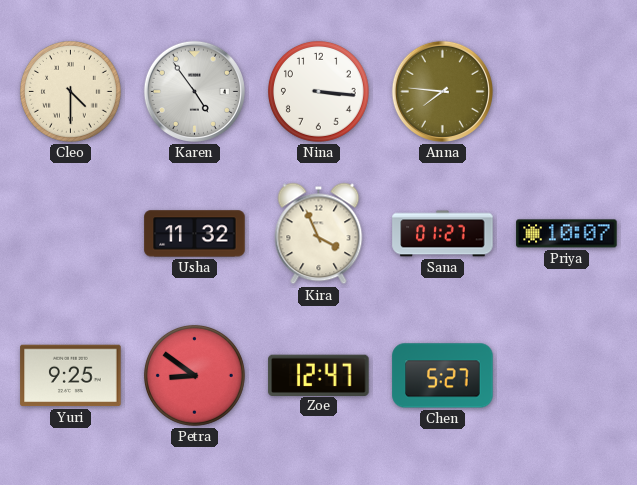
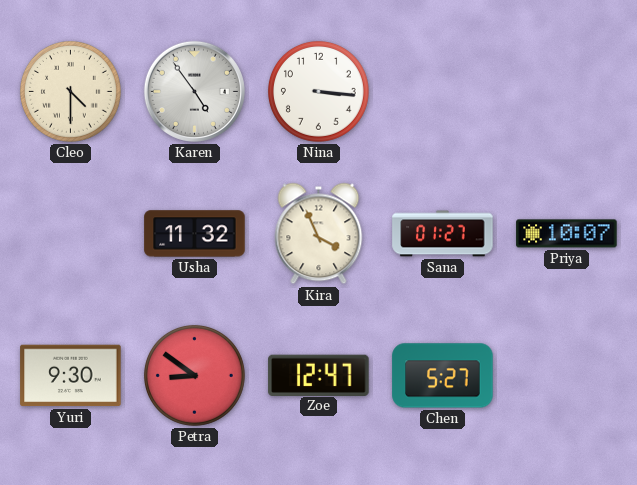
Anna: 7:46 -> none (442, 91)
Yuri: 9:25 -> 9:30 (71, 376)
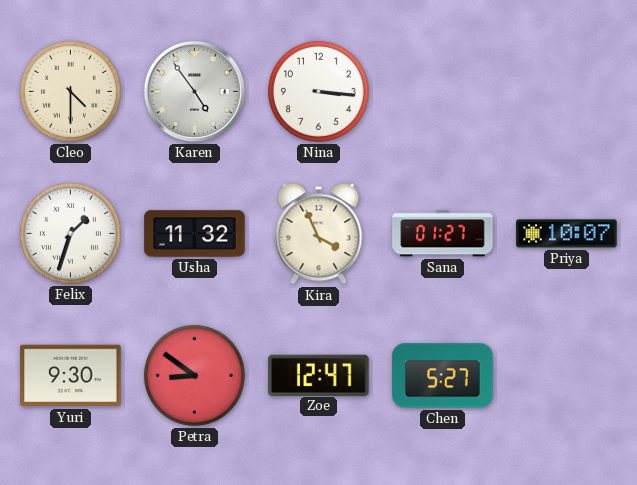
Felix: none -> 1:33 (70, 233)
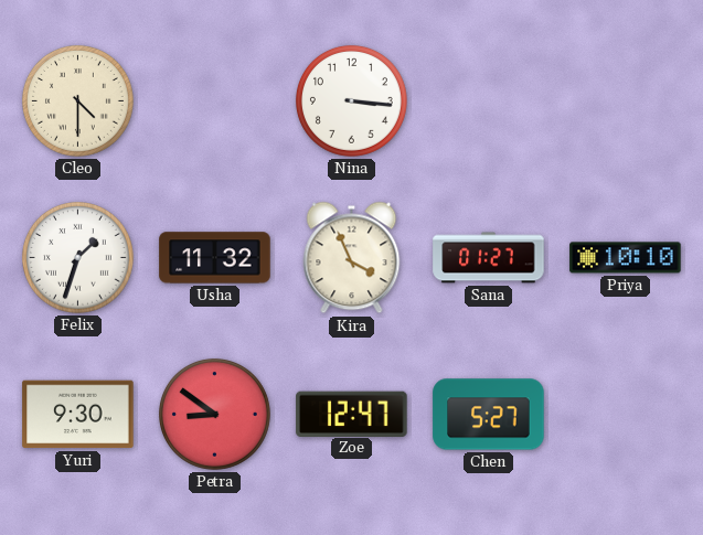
Karen: 4:54 -> none (194, 91)
Priya: 10:07 -> 10:10 (626, 258)
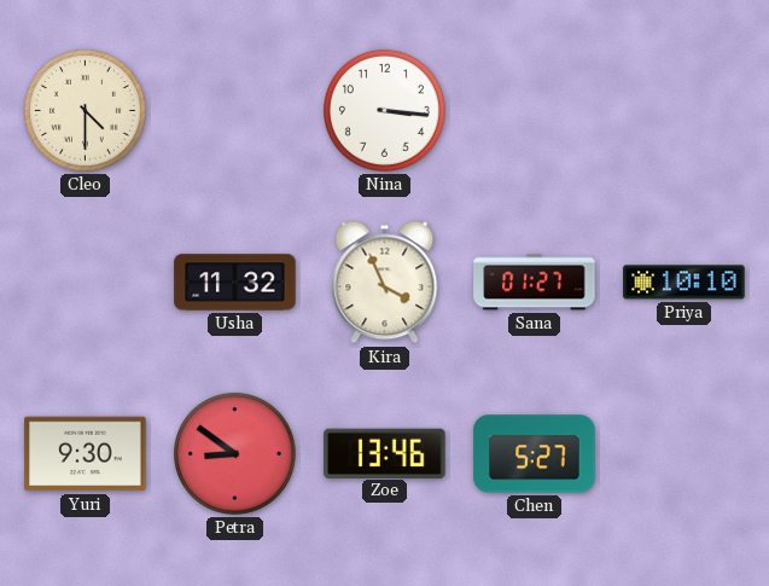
Felix: 1:33 -> none (77, 257)
Zoe: 12:47 -> 13:46 (385, 453)
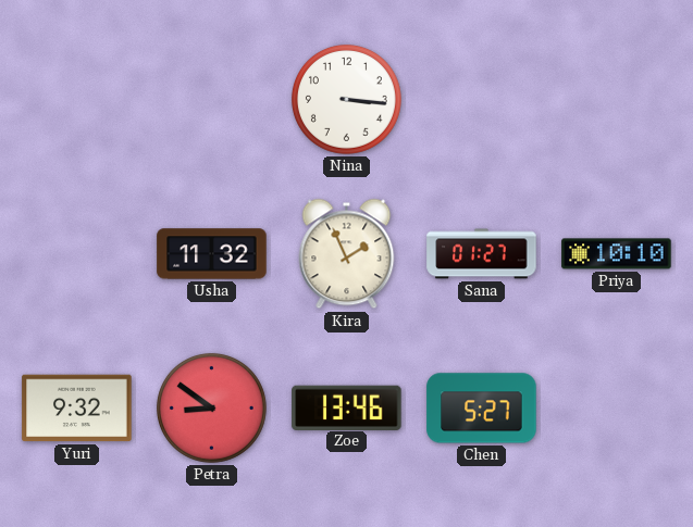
Cleo: 4:30 -> none (85, 110)
Kira: 3:56 -> 1:56 (347, 254)
Yuri: 9:30 -> 9:32 (77, 409)
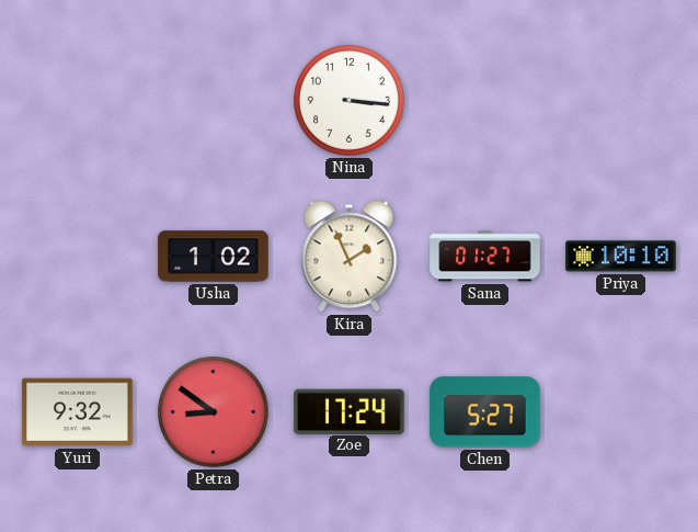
Usha: 11:32 -> 1:02 (214, 257)
Zoe: 13:46 -> 17:24 (350, 411)
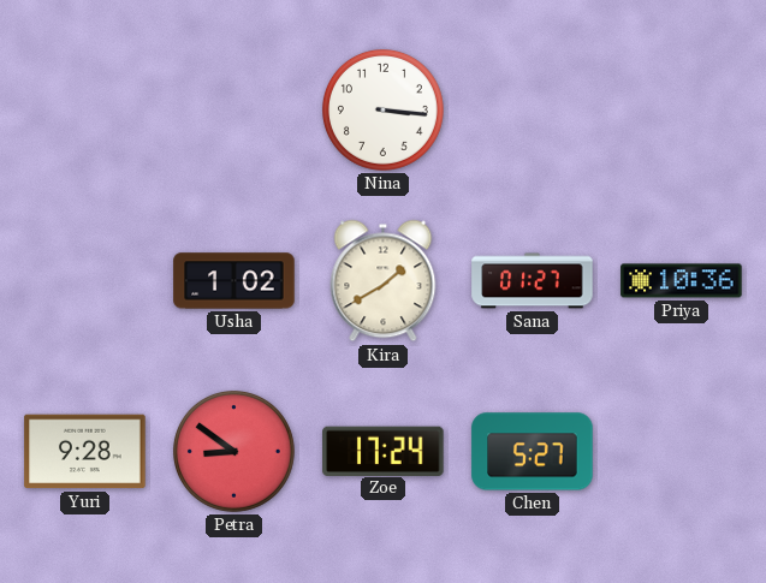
Kira: 1:56 -> 1:40 (384, 281)
Priya: 10:10 -> 10:36 (682, 281)
Yuri: 9:32 -> 9:28 (85, 452)
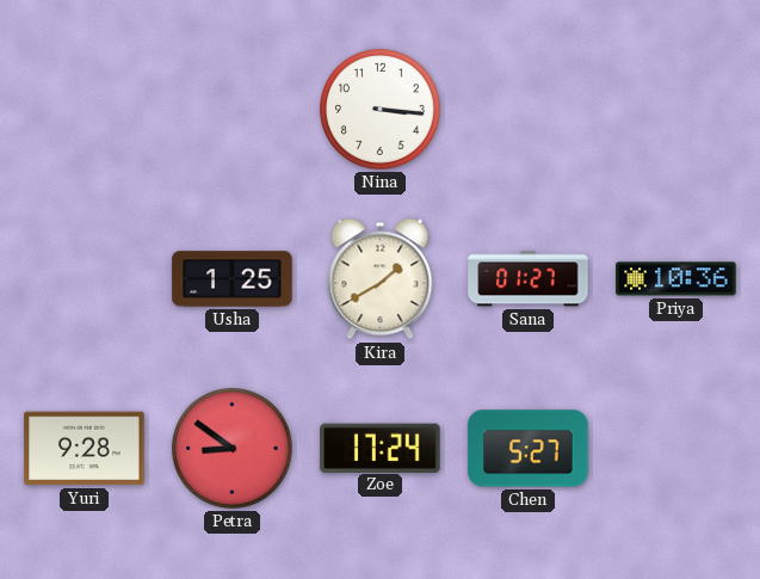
Usha: 1:02 -> 1:25 (233, 279)
